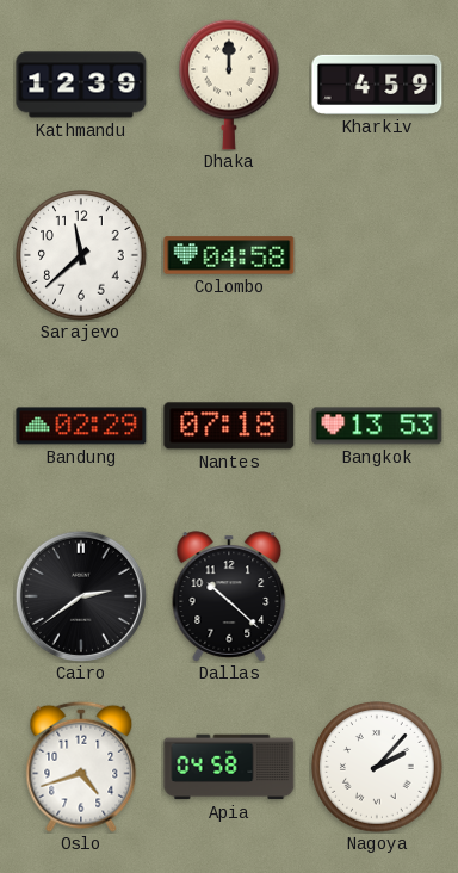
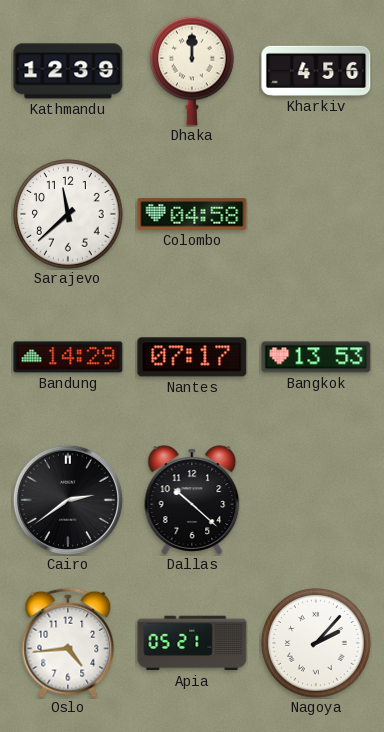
Kharkiv: 4:59 -> 4:56 (316, 71)
Bandung: 02:29 -> 14:29 (68, 357)
Nantes: 07:18 -> 07:17 (192, 357)
Oslo: 4:42 -> 4:44 (68, 643)
Apia: 04:58 -> 05:21 (192, 643)
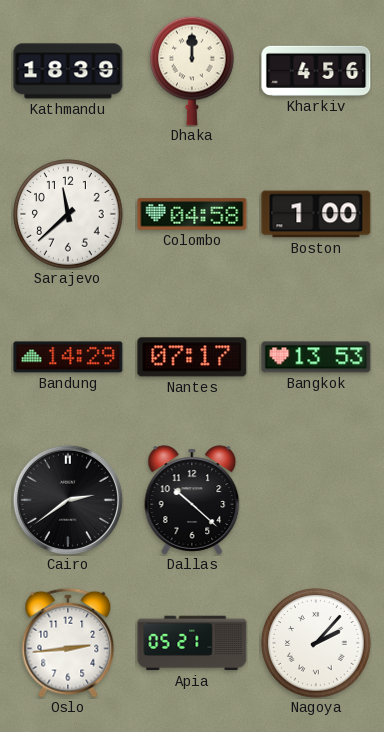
Kathmandu: 12:39 -> 18:39 (68, 71)
Boston: none -> 1:00 (316, 214)
Oslo: 4:44 -> 2:44 (68, 643)
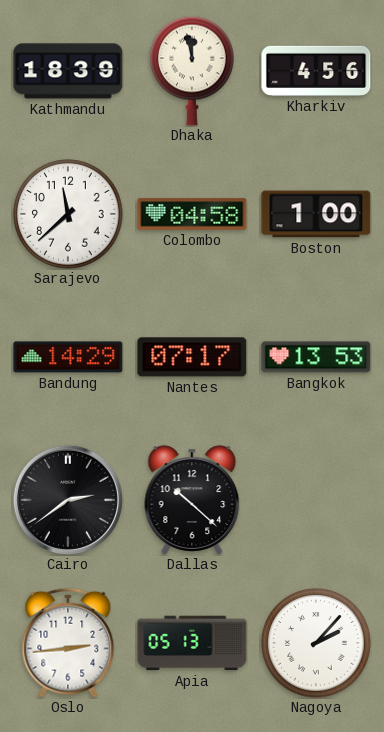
Dhaka: 12:00 -> 11:58 (193, 71)
Apia: 05:21 -> 05:13 (192, 643)
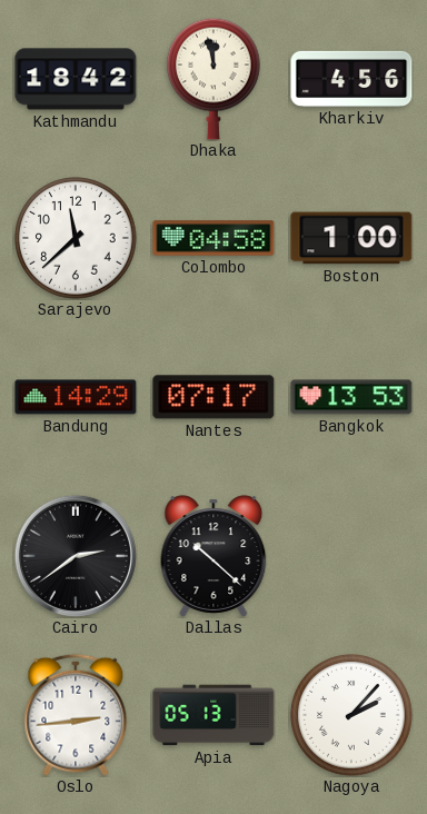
Kathmandu: 18:39 -> 18:42 (76, 79)
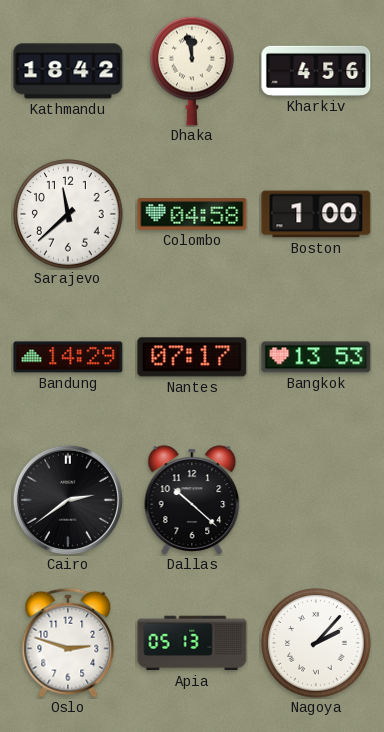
Oslo: 2:44 -> 2:48 (68, 643)
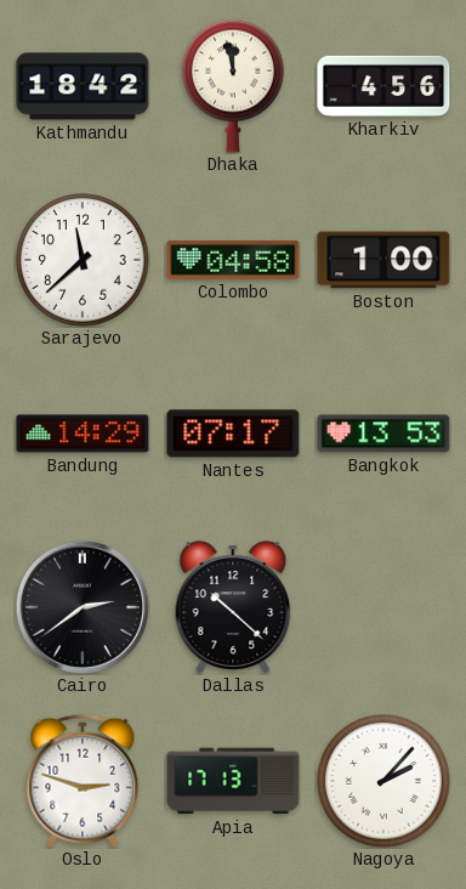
Apia: 05:13 -> 17:13 (233, 781)
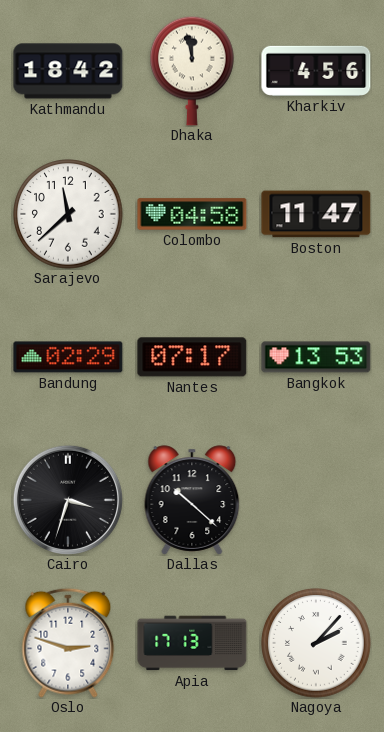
Boston: 1:00 -> 11:47 (316, 214)
Bandung: 14:29 -> 02:29 (68, 357)
Cairo: 2:39 -> 3:33 (68, 500)
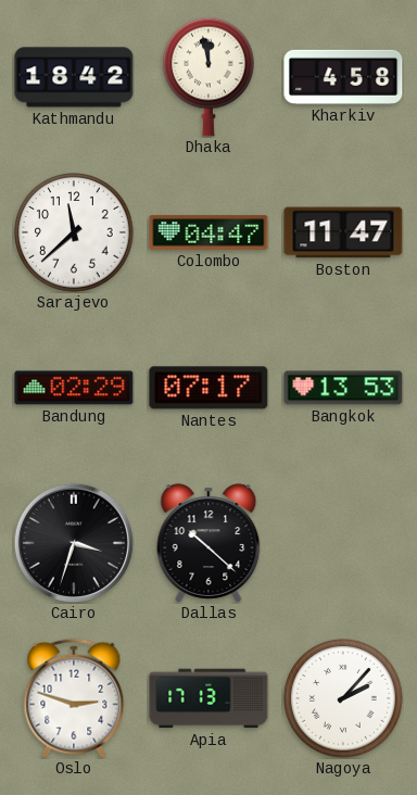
Kharkiv: 4:56 -> 4:58 (343, 77)
Colombo: 04:58 -> 04:47 (208, 232)
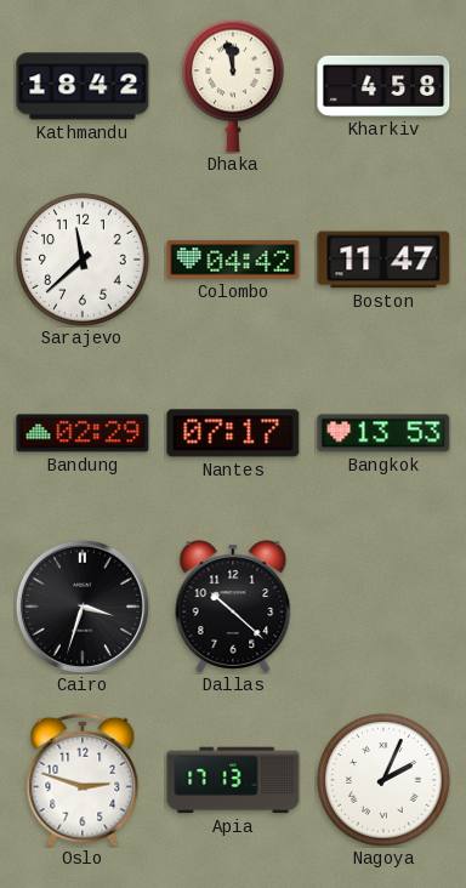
Colombo: 04:47 -> 04:42 (233, 260)
Nagoya: 2:07 -> 2:04 (383, 780)
